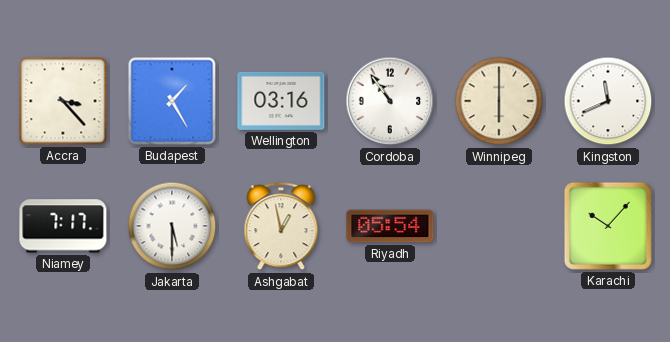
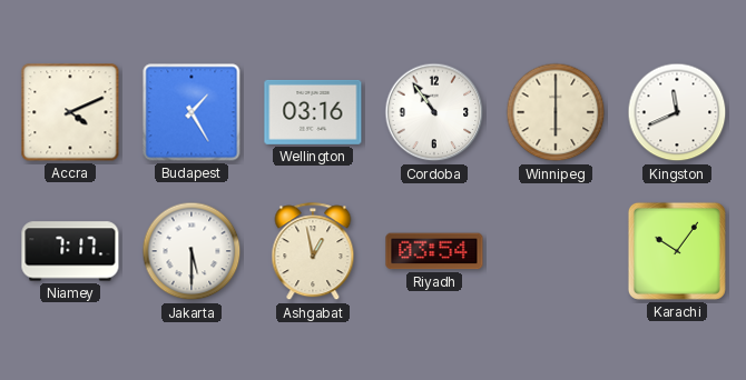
Accra: 3:23 -> 4:11 (70, 112)
Riyadh: 05:54 -> 03:54 (434, 251)
Karachi: 10:07 -> 10:06 (677, 251)
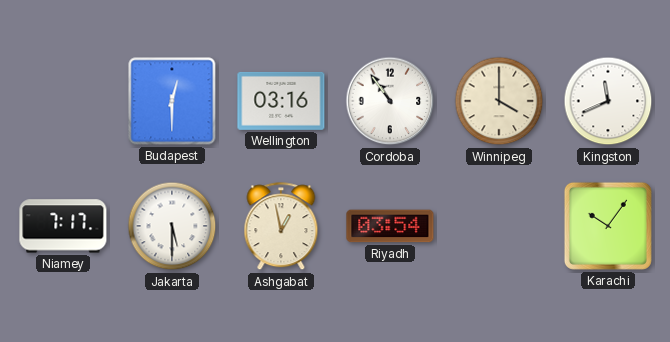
Accra: 4:11 -> none (70, 112)
Budapest: 1:25 -> 12:30 (172, 101)
Winnipeg: 6:00 -> 4:00 (499, 101)
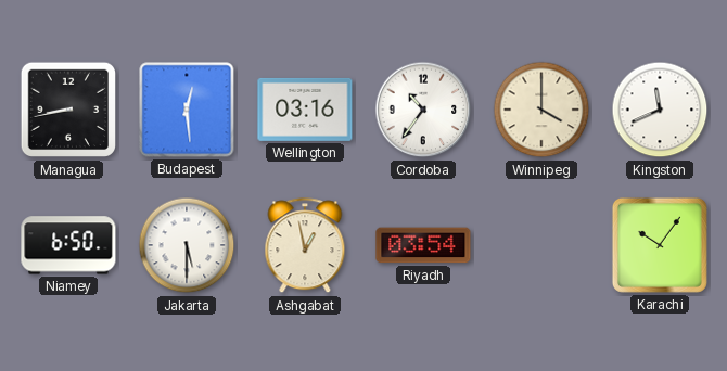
Managua: none -> 8:43 (68, 110)
Budapest: 12:30 -> 12:29 (187, 110)
Cordoba: 10:54 -> 10:36 (423, 110)
Niamey: 7:17 -> 6:50 (68, 245)
